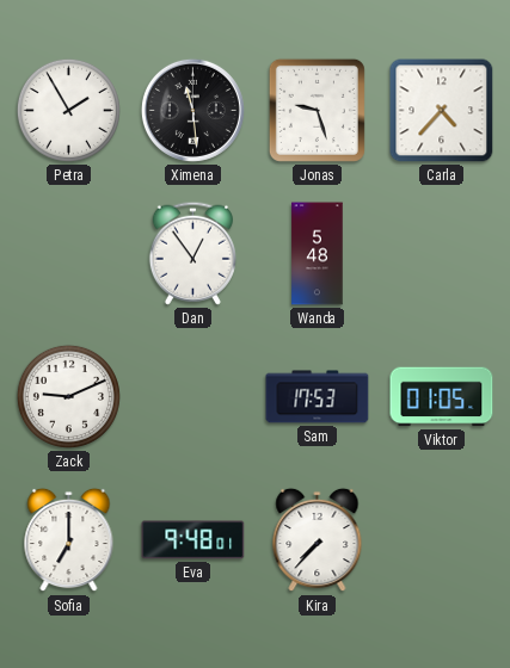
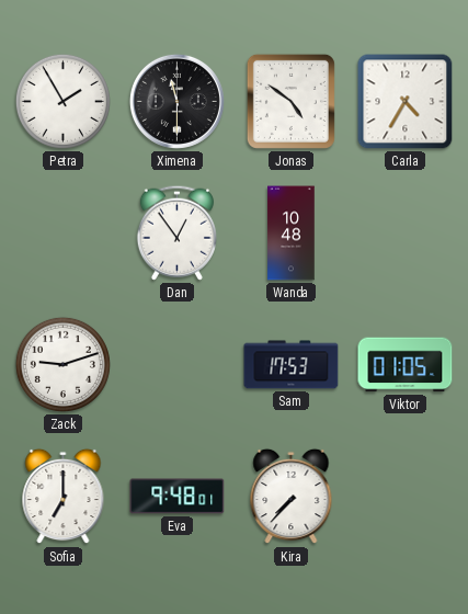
Ximena: 11:29 -> 11:30 (176, 101)
Jonas: 9:27 -> 4:51 (290, 101)
Carla: 4:37 -> 4:35 (406, 102)
Wanda: 5:48 -> 10:48 (292, 234)
Zack: 9:11 -> 9:12 (62, 364)
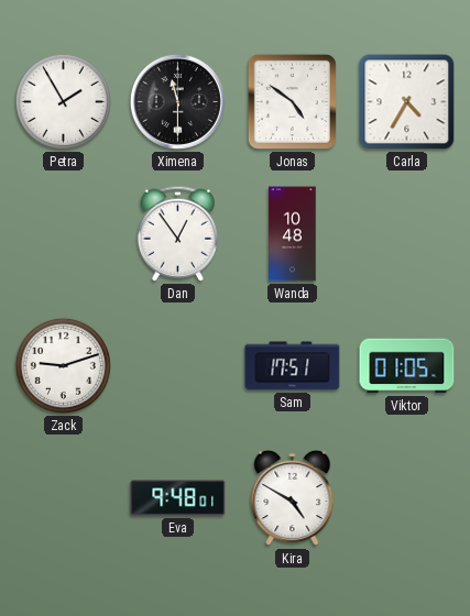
Sam: 17:53 -> 17:51 (293, 366)
Sofia: 7:00 -> none (64, 497)
Kira: 7:37 -> 4:50 (293, 498)
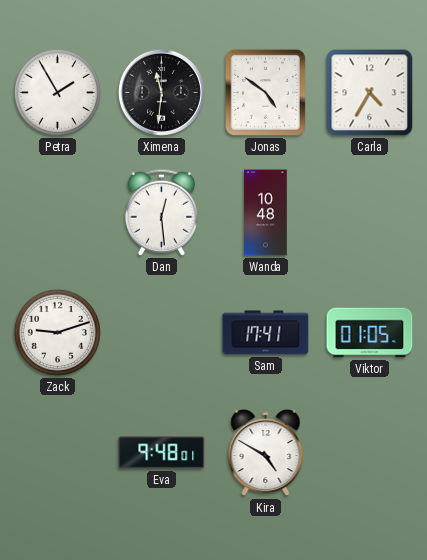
Ximena: 11:30 -> 11:31 (161, 92)
Dan: 12:54 -> 12:29 (161, 212)
Sam: 17:51 -> 17:41 (266, 333)
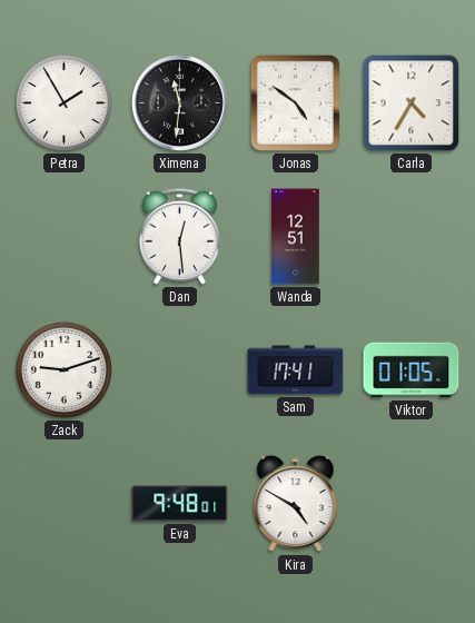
Wanda: 10:48 -> 12:51 (296, 237)
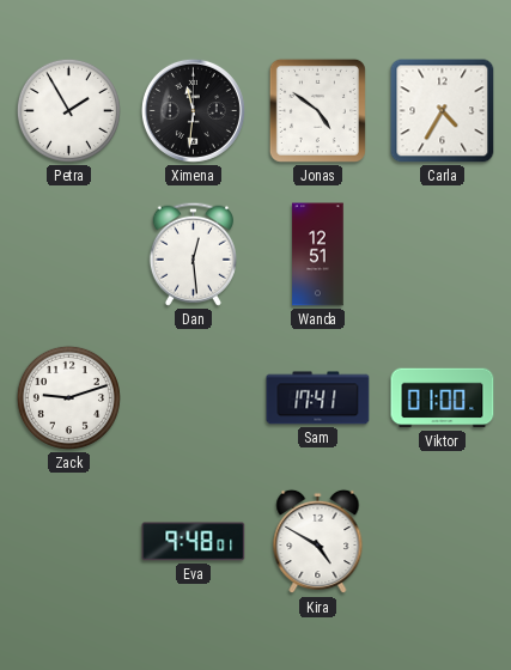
Viktor: 01:05 -> 01:00 (443, 398)
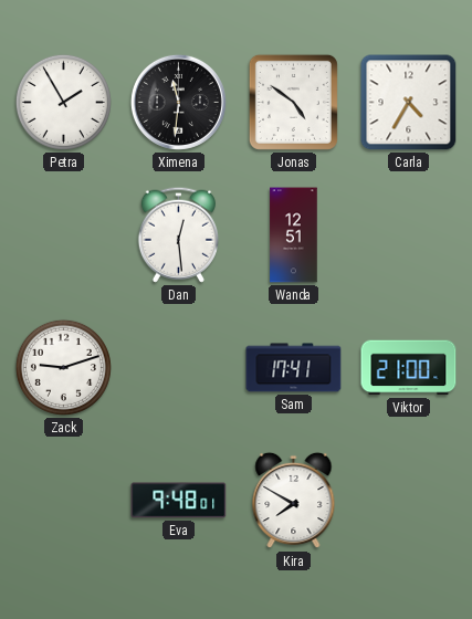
Viktor: 01:00 -> 21:00 (409, 368)
Kira: 4:50 -> 7:50 (294, 501)
